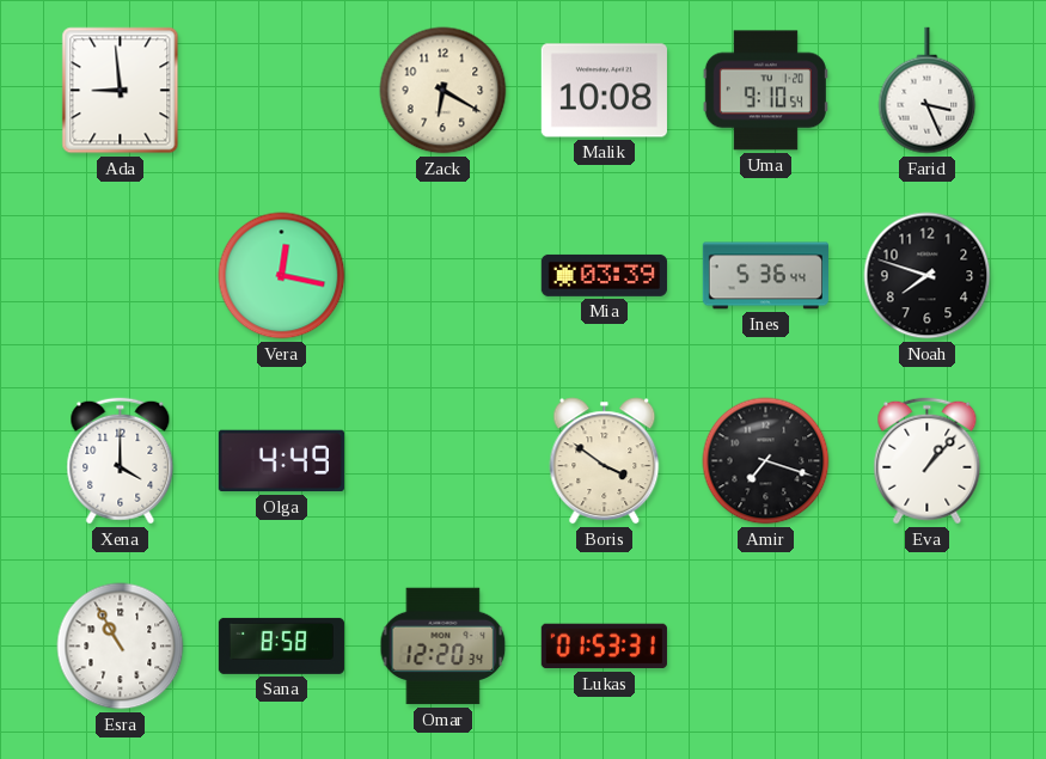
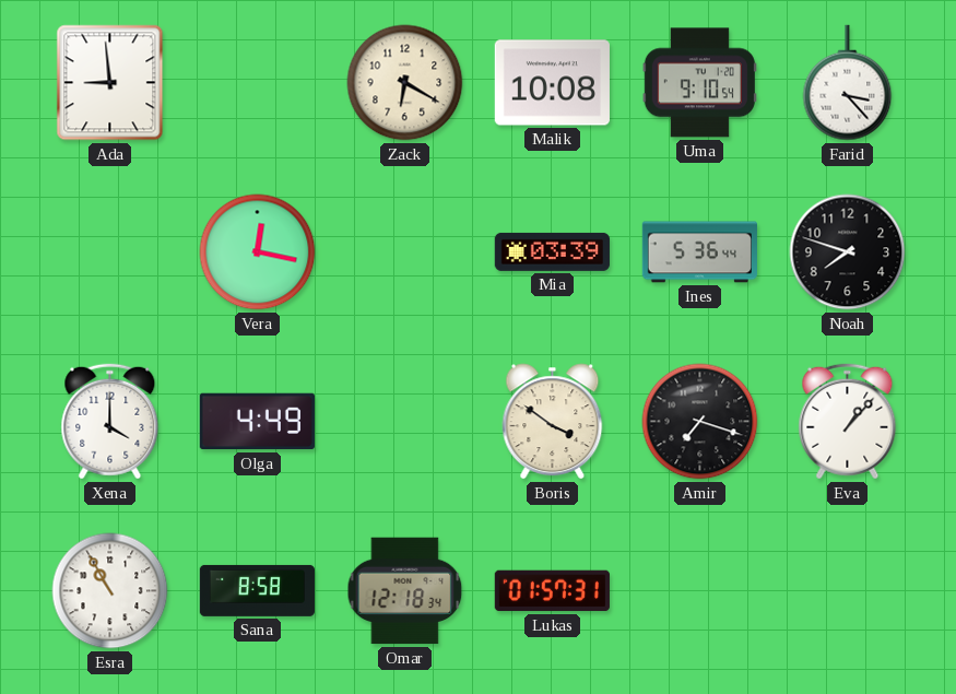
Farid: 3:26 -> 3:23 (848, 83)
Omar: 12:20 -> 12:18 (405, 591)
Lukas: 01:53 -> 01:57 (552, 591)
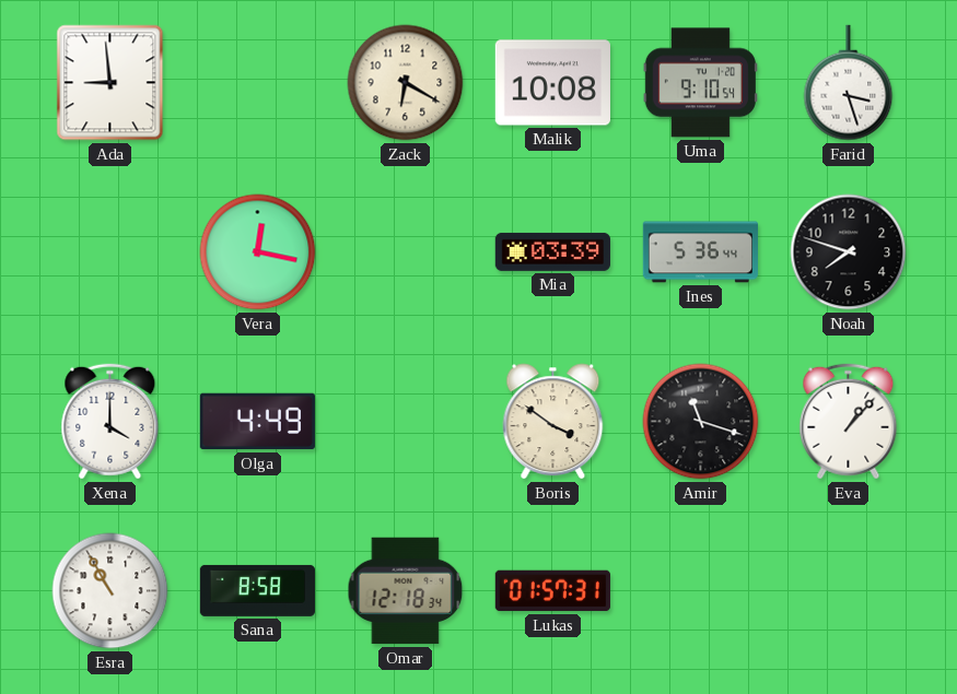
Farid: 3:23 -> 3:27 (849, 83)
Amir: 7:18 -> 11:18 (701, 422)
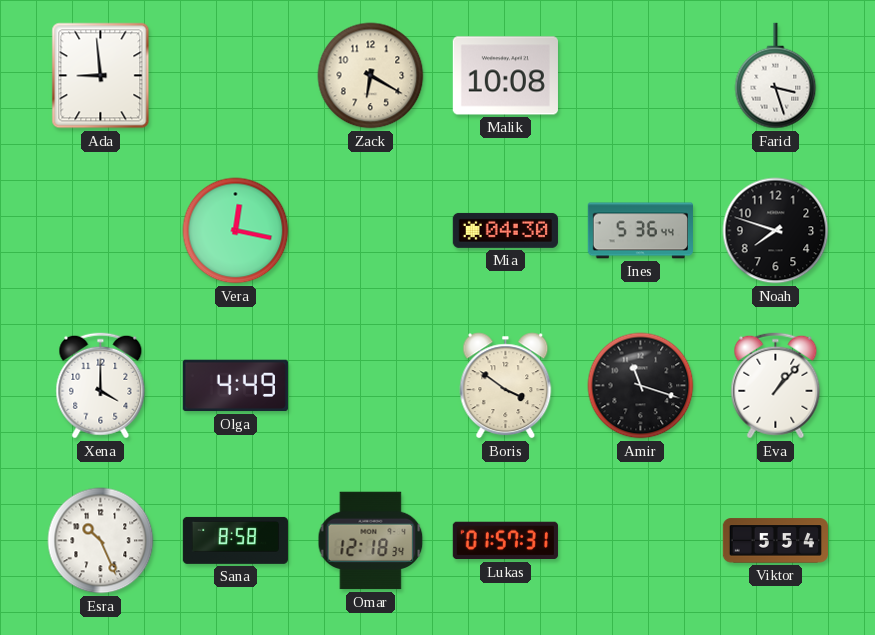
Uma: 9:10 -> none (700, 83)
Mia: 03:39 -> 04:30 (505, 230)
Esra: 10:55 -> 10:26 (101, 541)
Viktor: none -> 5:54 (775, 541)
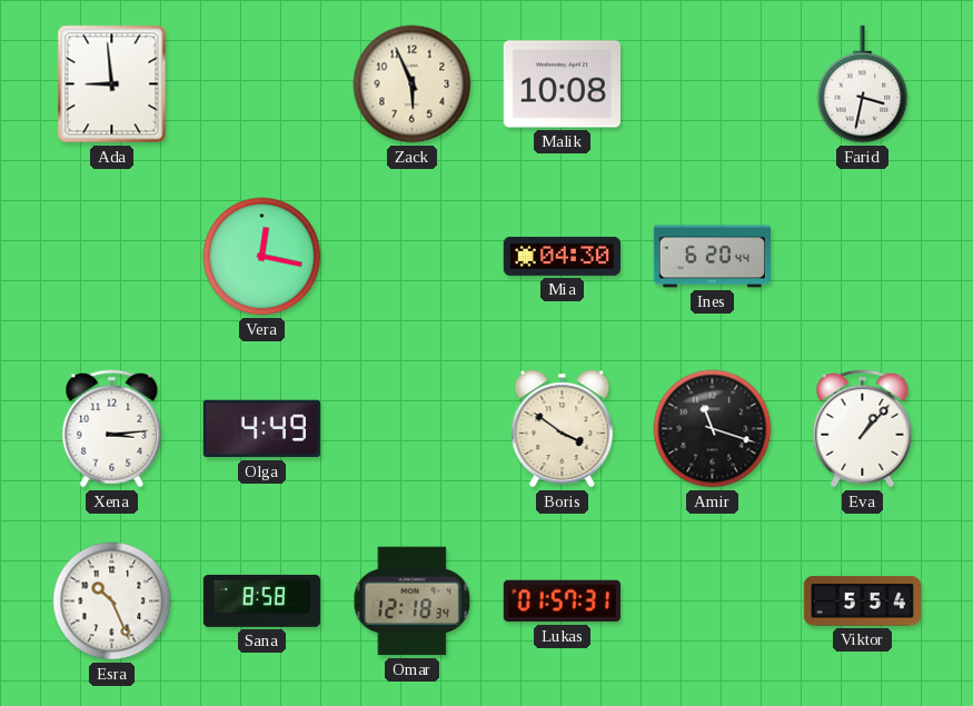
Zack: 6:20 -> 5:56 (413, 84)
Farid: 3:27 -> 3:32 (863, 84)
Ines: 5:36 -> 6:20 (712, 257)
Noah: 7:48 -> none (776, 231)
Xena: 4:00 -> 3:14 (112, 429)
